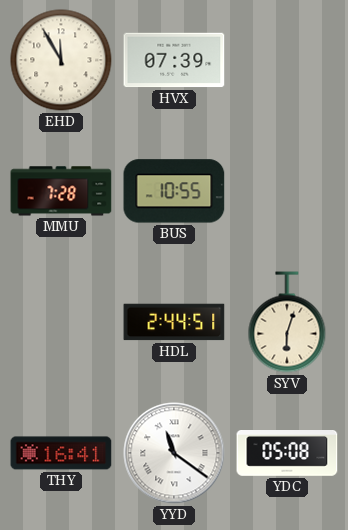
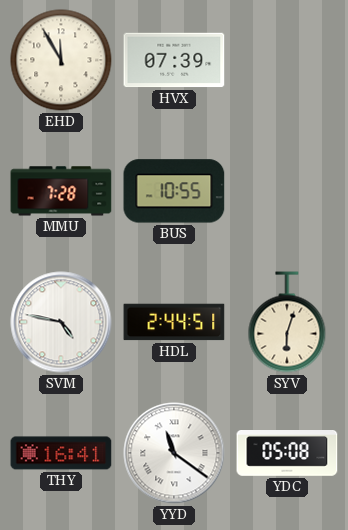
SVM: none -> 4:47 (61, 322)
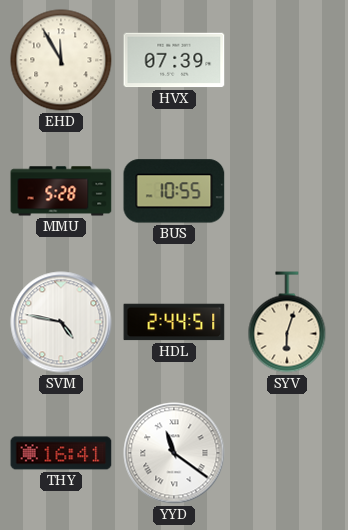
MMU: 7:28 -> 5:28 (61, 191)
YDC: 05:08 -> none (287, 454)
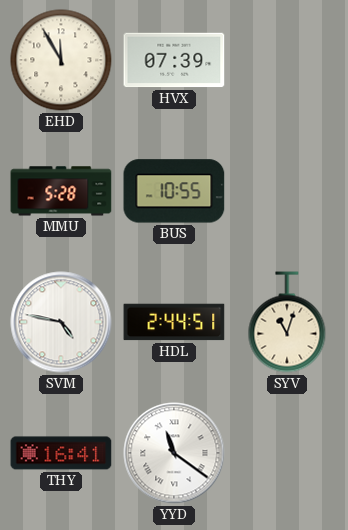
SYV: 6:03 -> 11:03 (287, 322)
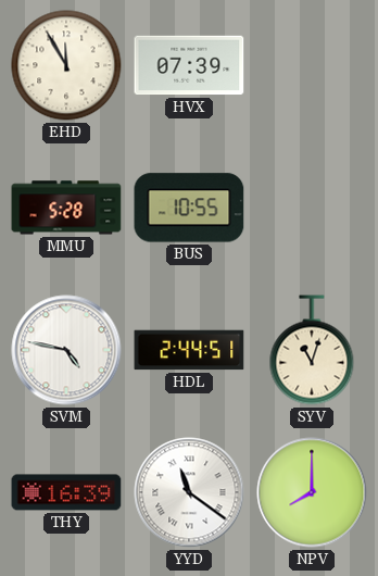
THY: 16:41 -> 16:39 (66, 492)
NPV: none -> 8:00 (312, 492)
